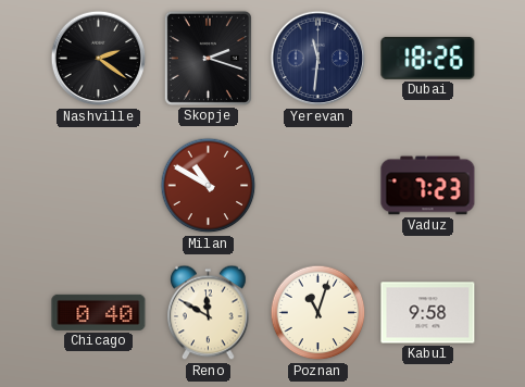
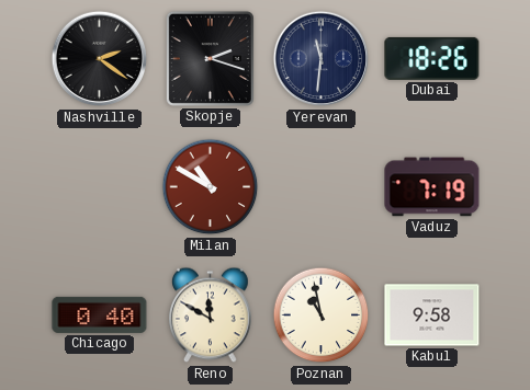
Vaduz: 7:23 -> 7:19 (432, 187)
Poznan: 11:03 -> 10:58 (322, 316)
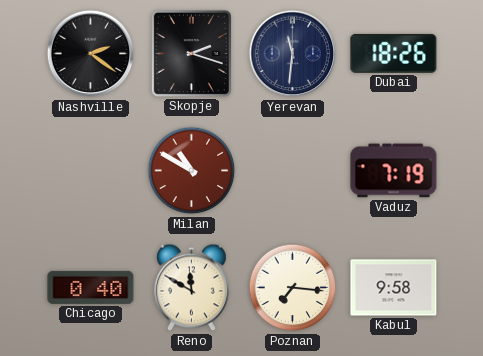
Poznan: 10:58 -> 7:16 (293, 288)
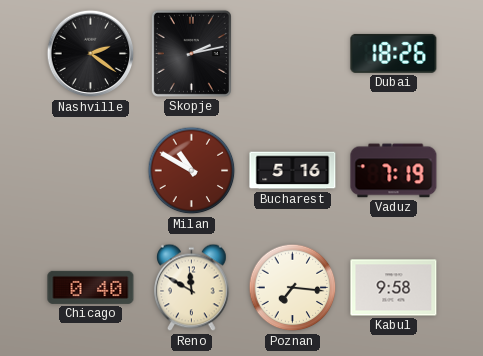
Skopje: 2:18 -> 2:13 (191, 53)
Yerevan: 11:31 -> none (293, 54)
Bucharest: none -> 5:16 (293, 171)
